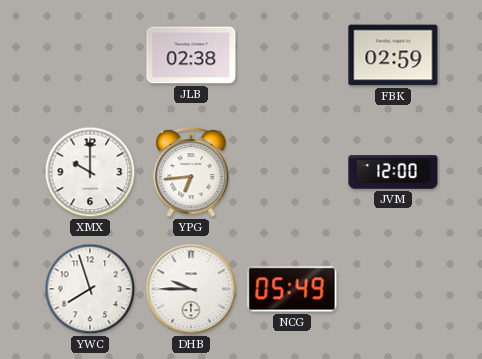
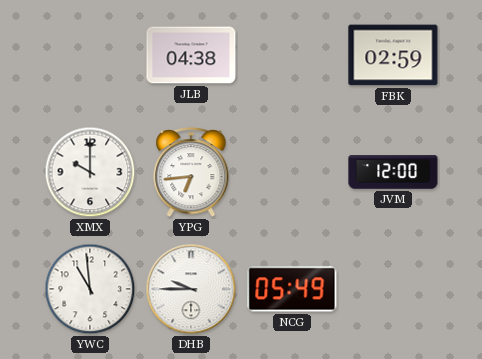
JLB: 02:38 -> 04:38 (191, 55)
YWC: 7:57 -> 10:59 (90, 289)
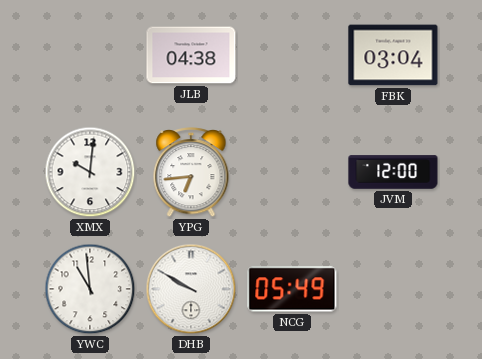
FBK: 02:59 -> 03:04 (393, 55)
XMX: 10:00 -> 10:01 (90, 172)
DHB: 9:45 -> 9:50 (191, 289)
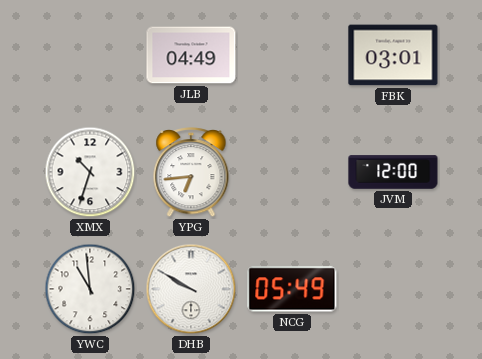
JLB: 04:38 -> 04:49 (191, 55)
FBK: 03:04 -> 03:01 (393, 55)
XMX: 10:01 -> 10:33 (90, 172)
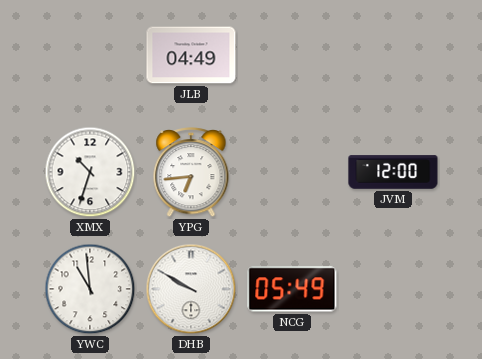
FBK: 03:01 -> none (393, 55)
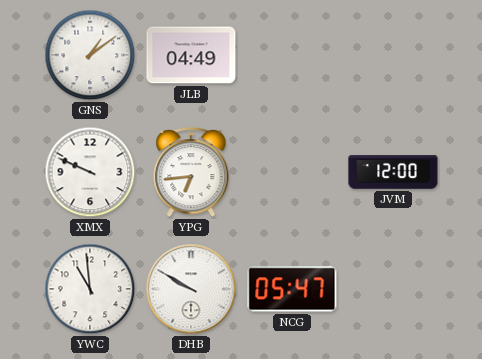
GNS: none -> 1:09 (90, 55)
XMX: 10:33 -> 9:49 (90, 172)
NCG: 05:49 -> 05:47 (292, 289)
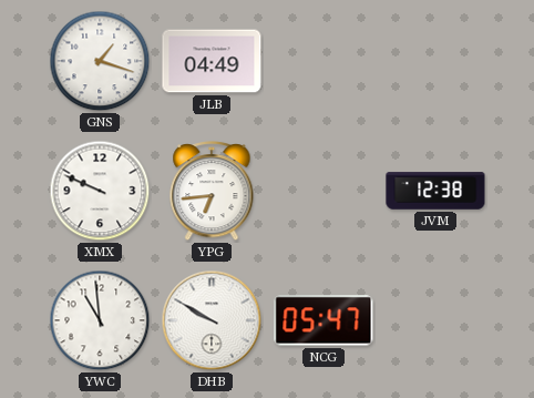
GNS: 1:09 -> 1:18 (100, 61)
JVM: 12:00 -> 12:38 (435, 191)
